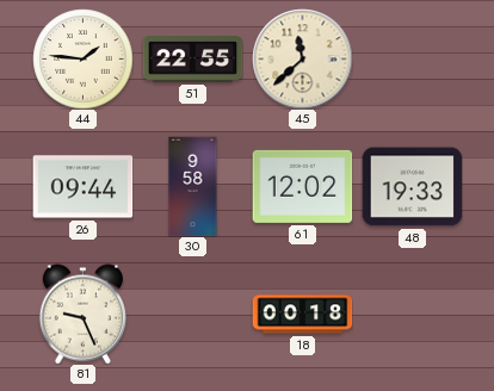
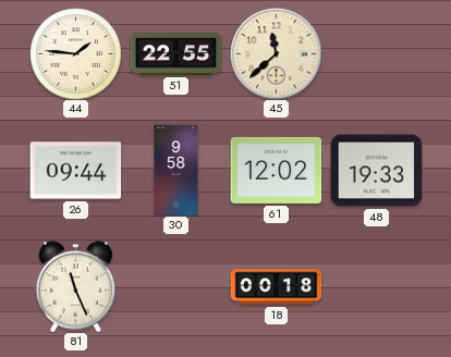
81: 9:26 -> 11:26 (75, 286)
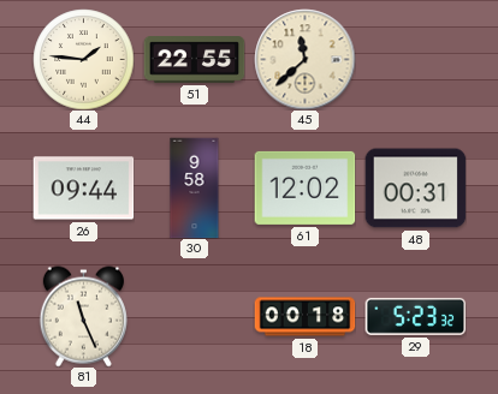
48: 19:33 -> 00:31 (415, 189)
29: none -> 5:23 (415, 316)
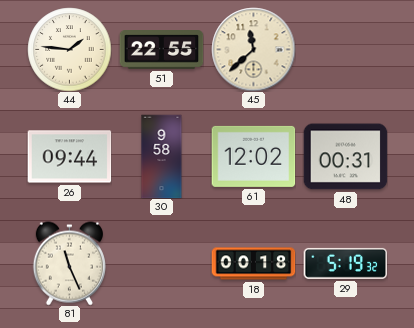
29: 5:23 -> 5:19 (345, 263)
